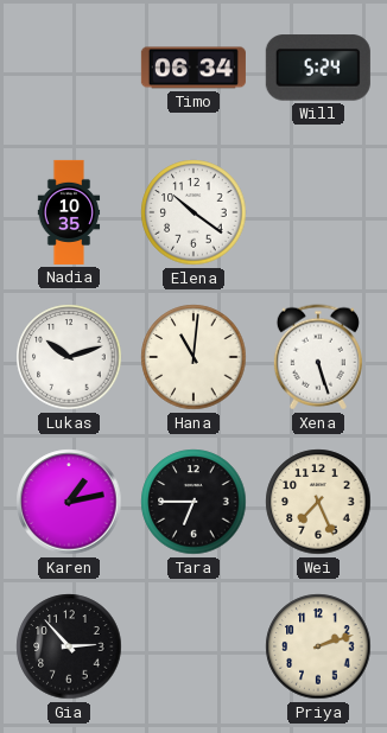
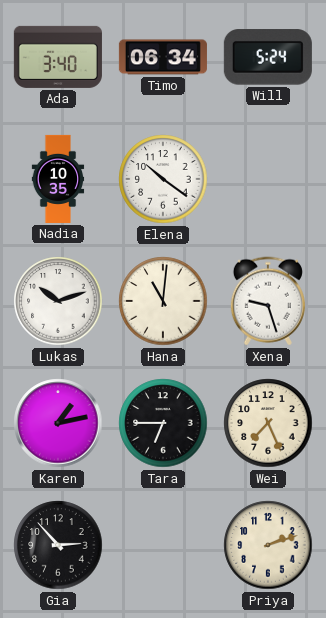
Ada: none -> 3:40 (58, 57)
Xena: 5:27 -> 9:27 (268, 301)
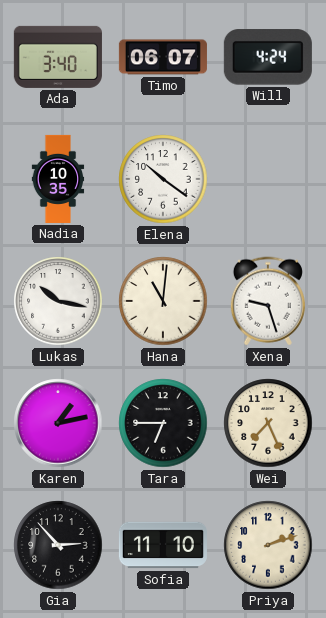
Timo: 06:34 -> 06:07 (163, 57)
Will: 5:24 -> 4:24 (268, 57)
Lukas: 10:12 -> 10:17 (58, 301)
Sofia: none -> 11:10 (163, 545)
